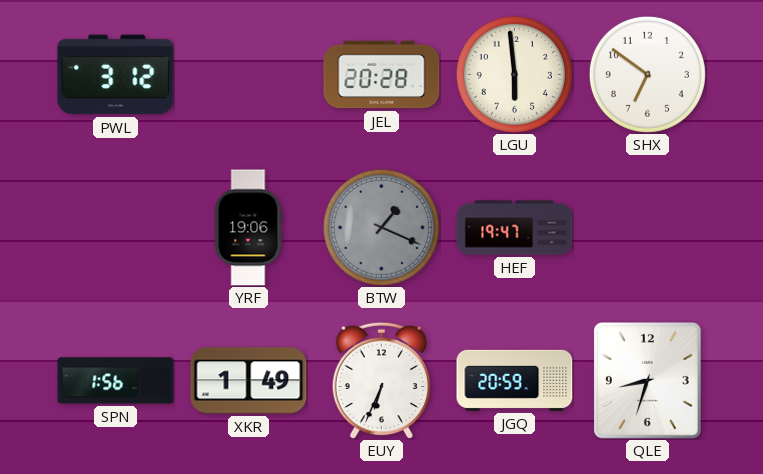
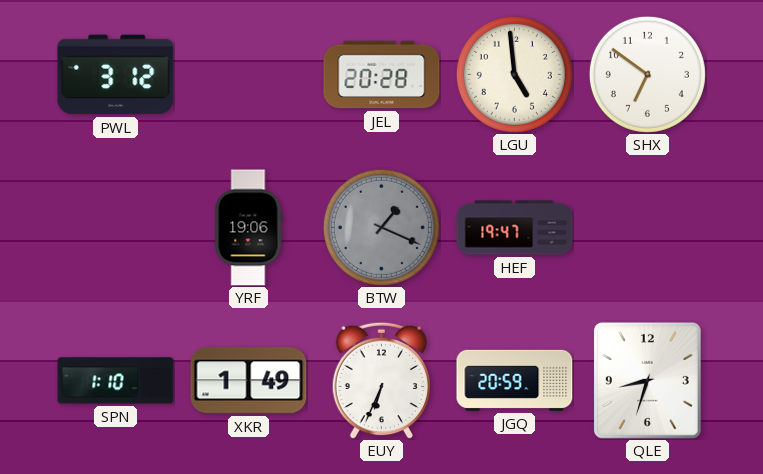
LGU: 5:59 -> 4:59 (514, 74)
SPN: 1:56 -> 1:10 (116, 381)
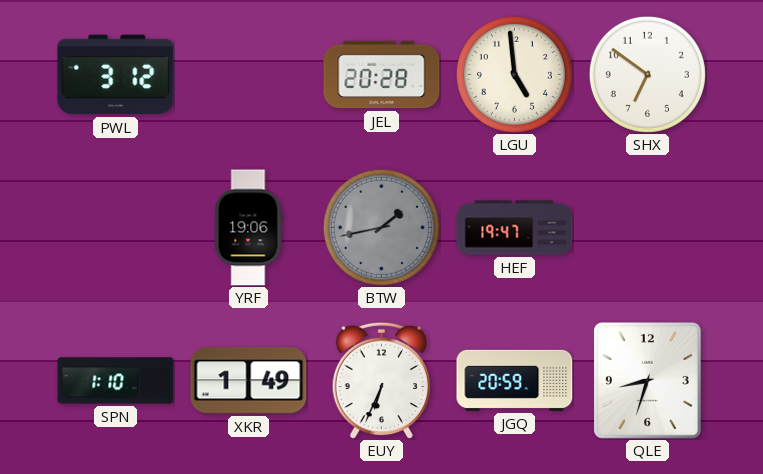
BTW: 1:19 -> 1:43 (381, 227)
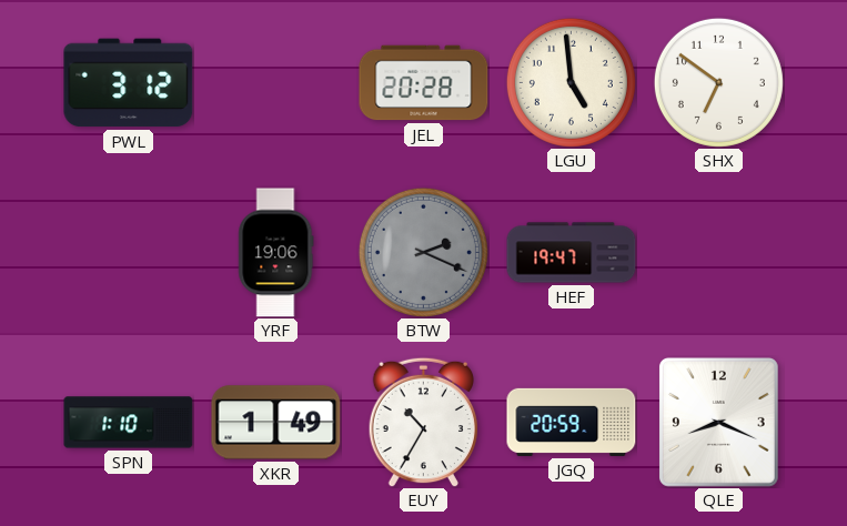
BTW: 1:43 -> 2:19 (423, 252)
EUY: 6:34 -> 10:35 (424, 422)
QLE: 8:33 -> 8:19 (718, 422)
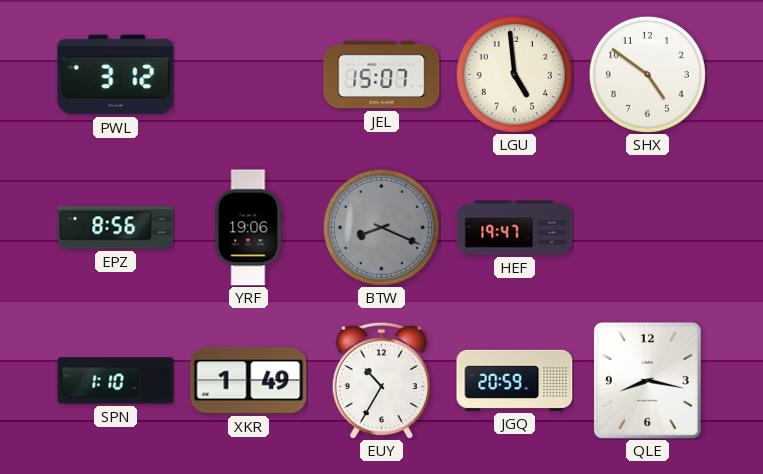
JEL: 20:28 -> 15:07 (382, 75)
SHX: 6:51 -> 4:51 (647, 74)
EPZ: none -> 8:56 (116, 228)
BTW: 2:19 -> 8:19 (381, 227)
QLE: 8:19 -> 8:17 (647, 380)
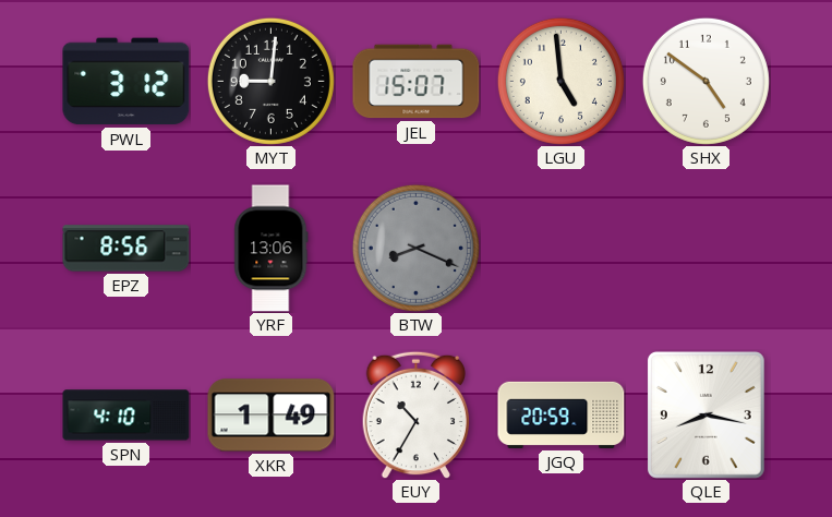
MYT: none -> 9:01 (270, 81)
YRF: 19:06 -> 13:06 (272, 249)
HEF: 19:47 -> none (515, 228)
SPN: 1:10 -> 4:10 (126, 416)
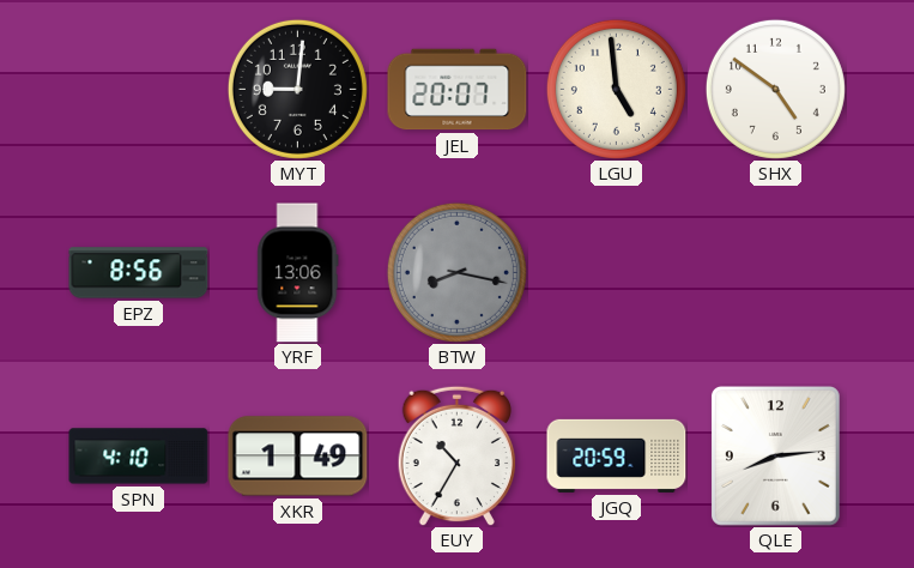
PWL: 3:12 -> none (126, 82)
JEL: 15:07 -> 20:07 (458, 90)
BTW: 8:19 -> 8:17 (456, 272)
QLE: 8:17 -> 8:14 (775, 455)
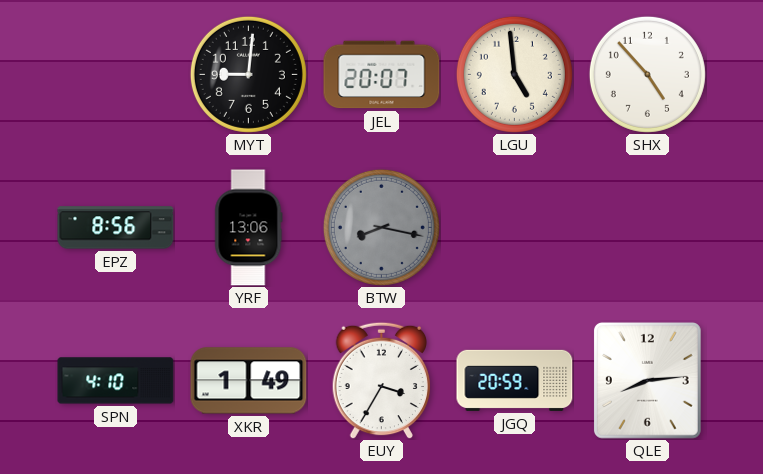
SHX: 4:51 -> 4:53 (647, 74)
EUY: 10:35 -> 3:35 (382, 380)
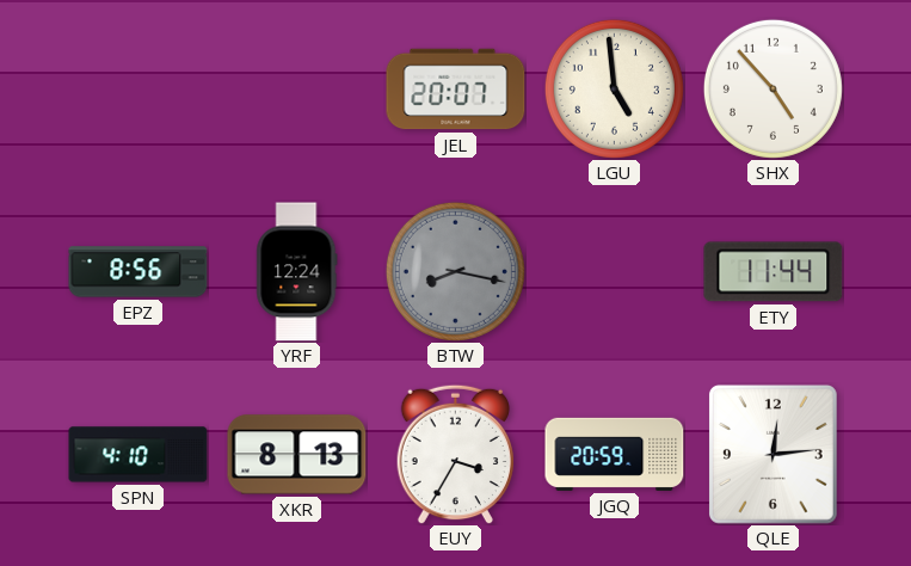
MYT: 9:01 -> none (248, 74)
YRF: 13:06 -> 12:24 (297, 272)
ETY: none -> 11:44 (774, 272)
XKR: 1:49 -> 8:13 (297, 455)
QLE: 8:14 -> 12:14 (772, 454)
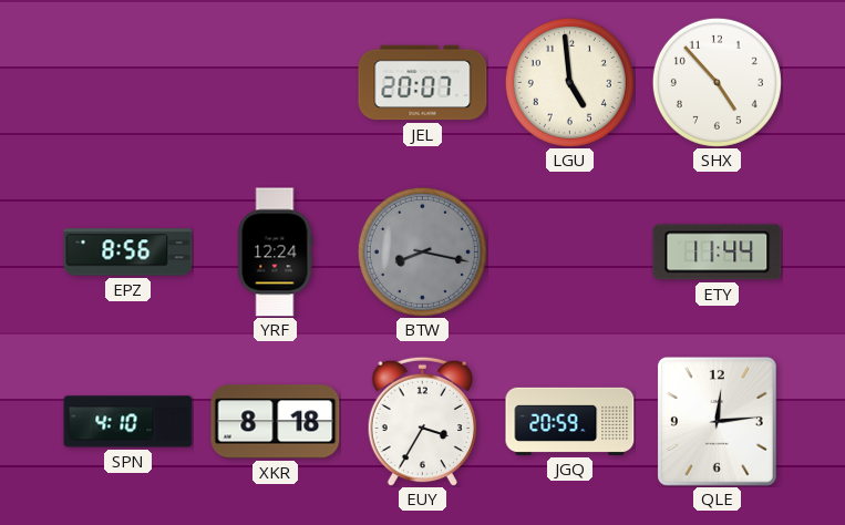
XKR: 8:13 -> 8:18 (276, 422)
